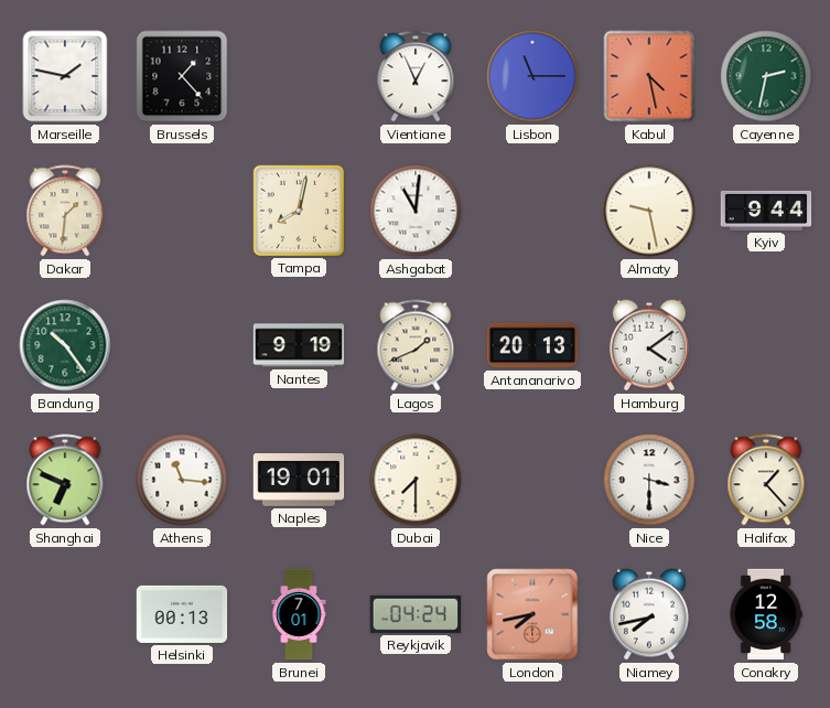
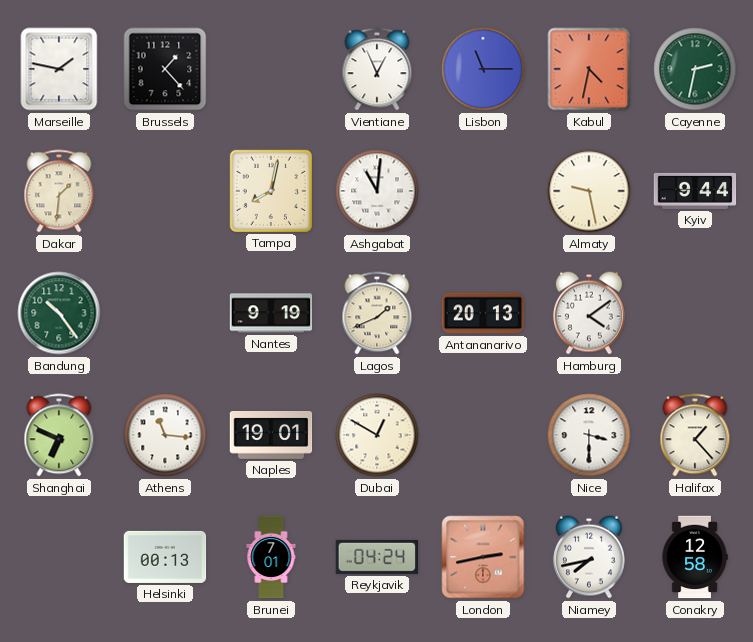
Kabul: 4:28 -> 4:32 (589, 69)
Dubai: 7:30 -> 12:50 (377, 435)
London: 7:43 -> 2:43 (483, 557)
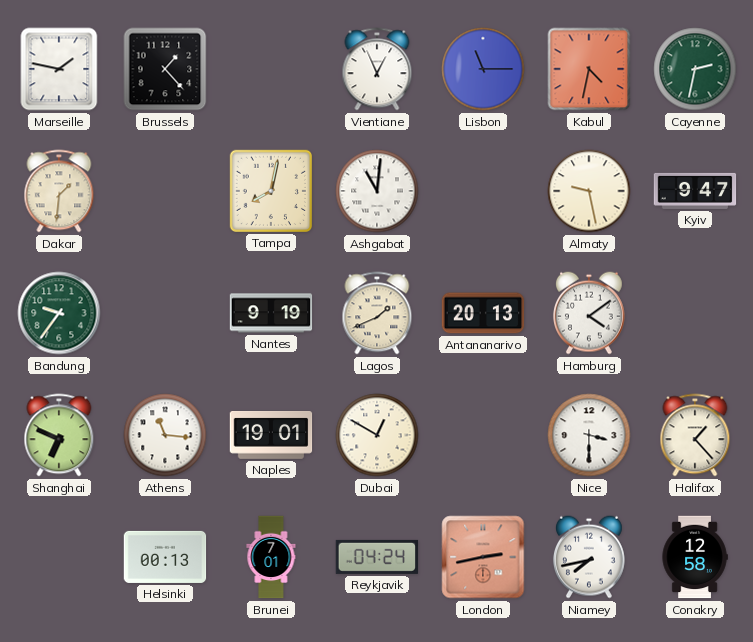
Kyiv: 9:44 -> 9:47 (695, 191)
Bandung: 10:24 -> 9:36 (59, 313)
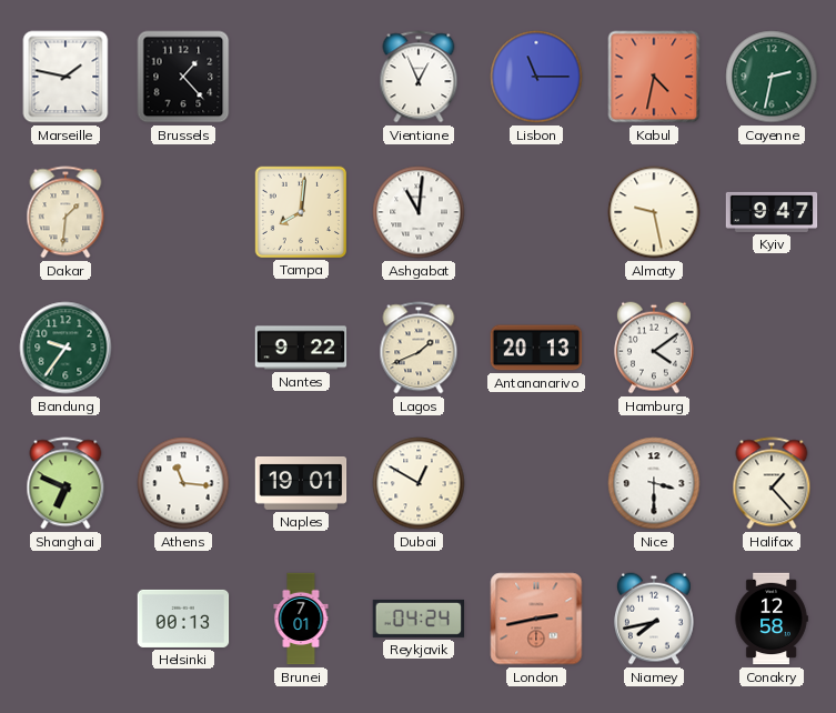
Tampa: 8:02 -> 8:01 (300, 211)
Nantes: 9:19 -> 9:22 (301, 348)
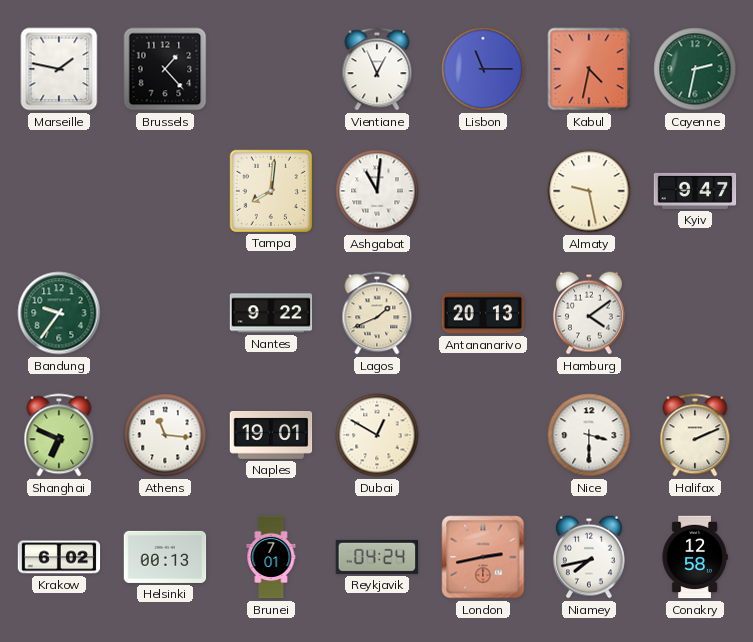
Dakar: 1:31 -> none (66, 212)
Halifax: 1:23 -> 2:11 (695, 435)
Krakow: none -> 6:02 (59, 557)
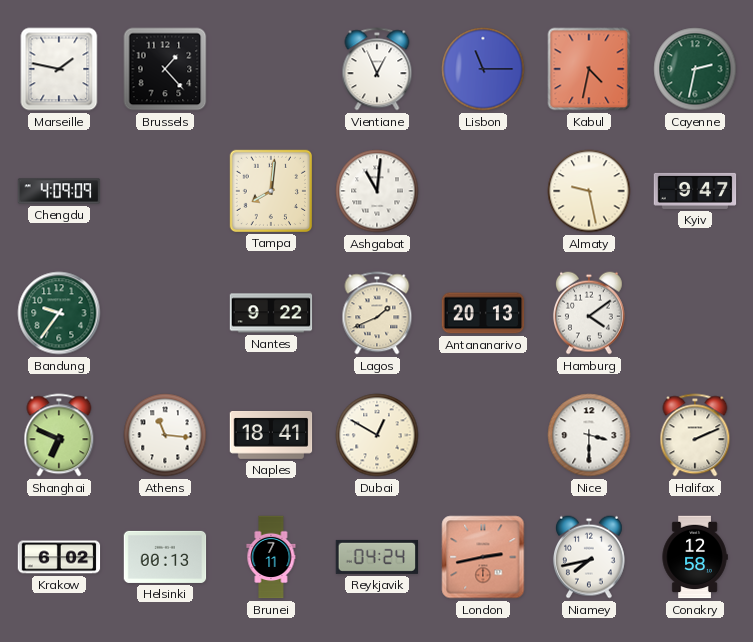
Chengdu: none -> 4:09 (59, 191)
Naples: 19:01 -> 18:41 (271, 436)
Brunei: 7:01 -> 7:11 (271, 557)
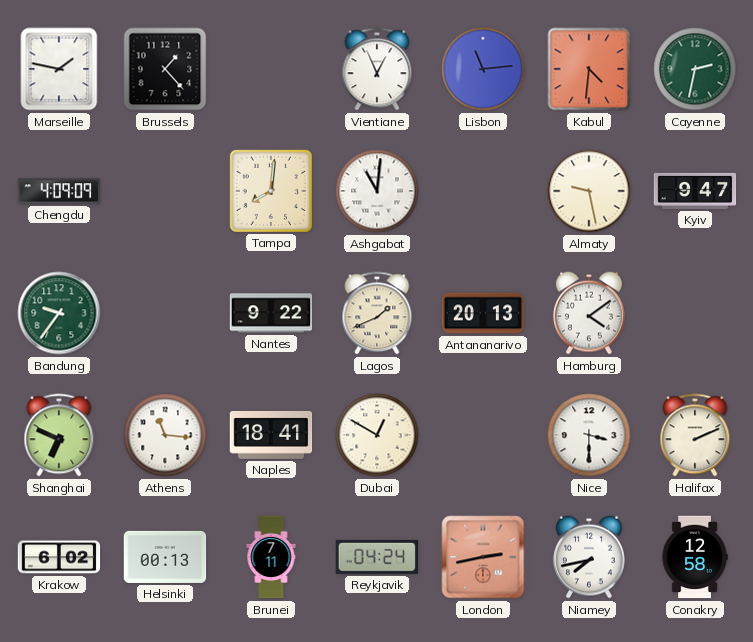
Lisbon: 11:15 -> 11:14 (483, 69)
Kabul: 4:32 -> 4:31 (589, 69)
